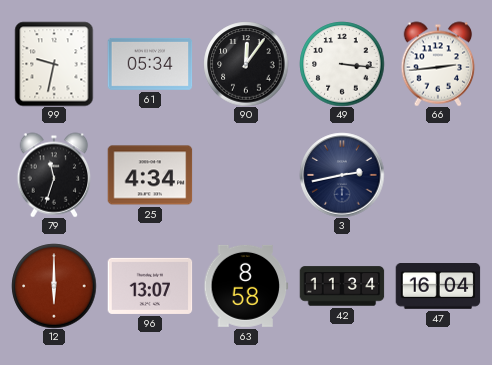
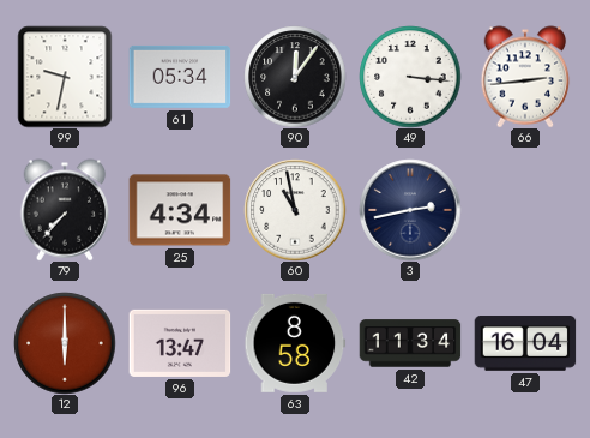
79: 11:33 -> 7:37 (65, 210)
60: none -> 10:58 (295, 210)
96: 13:07 -> 13:47 (180, 343)
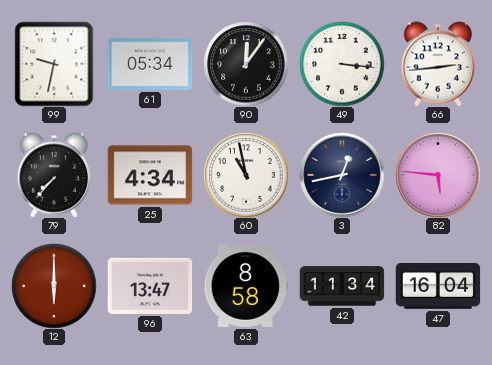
3: 2:43 -> 12:43 (342, 175)
82: none -> 5:46 (438, 175)
